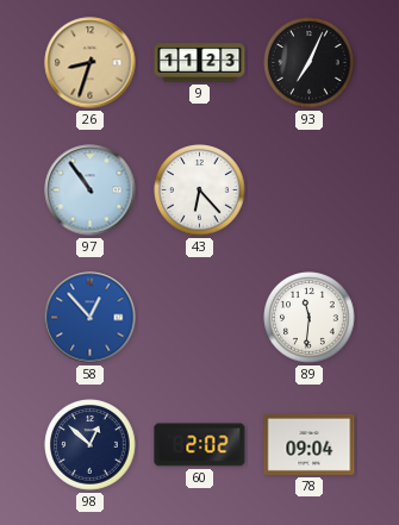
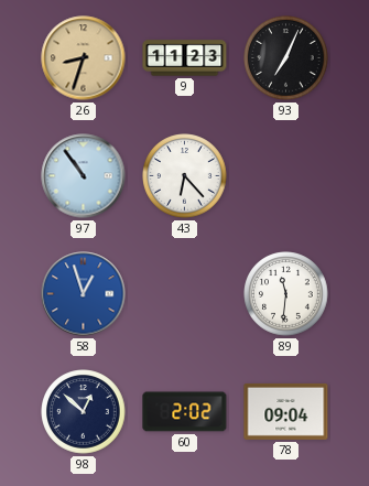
58: 12:53 -> 12:57 (84, 294)
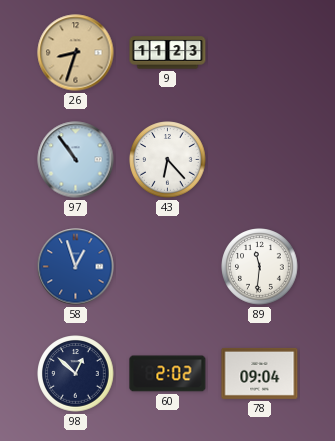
93: 7:04 -> none (286, 58)
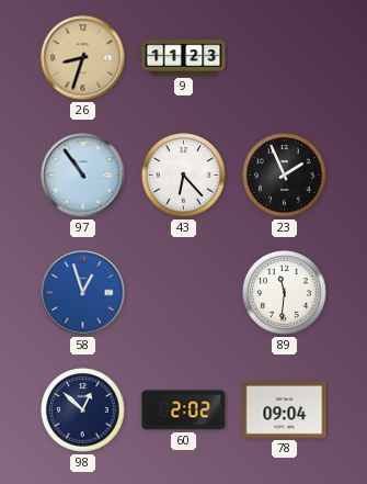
23: none -> 1:56 (285, 176)
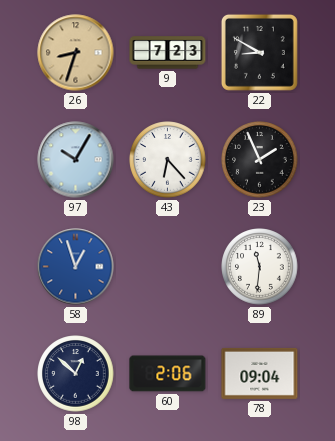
9: 11:23 -> 7:23 (168, 53)
22: none -> 8:50 (259, 52)
97: 10:54 -> 10:05 (76, 160)
60: 2:02 -> 2:06 (168, 374)
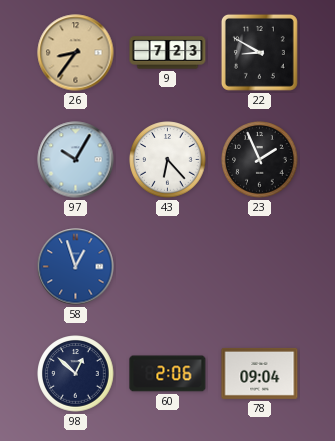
26: 8:33 -> 8:36 (76, 53)
89: 11:31 -> none (260, 267)
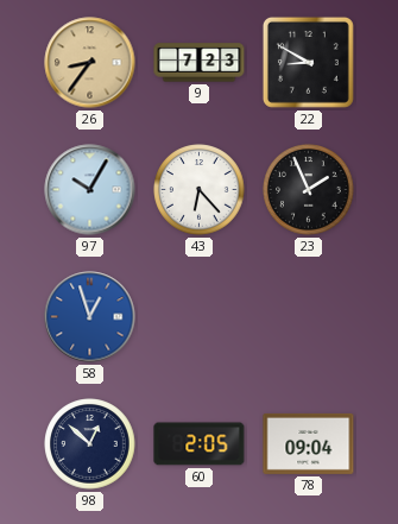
60: 2:06 -> 2:05 (200, 444)
